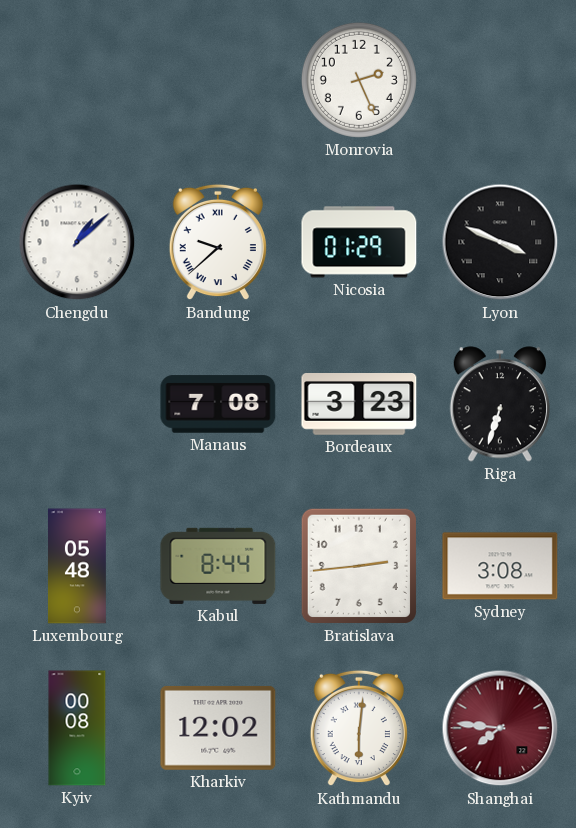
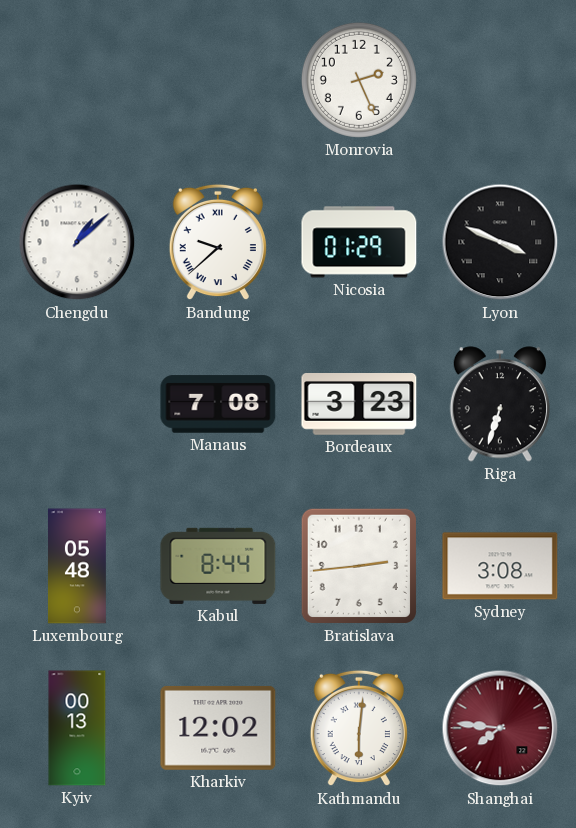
Kyiv: 00:08 -> 00:13 (77, 728)
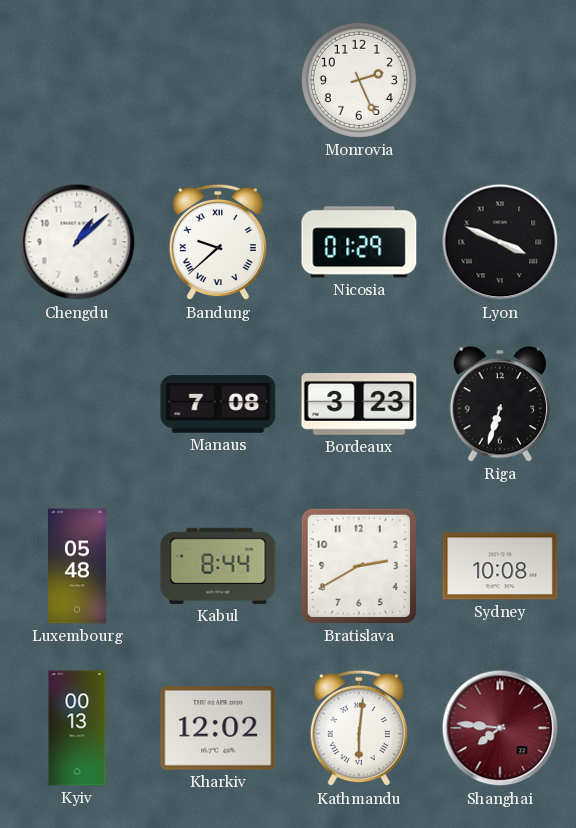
Bratislava: 2:44 -> 2:40 (359, 566)
Sydney: 3:08 -> 10:08 (500, 566)
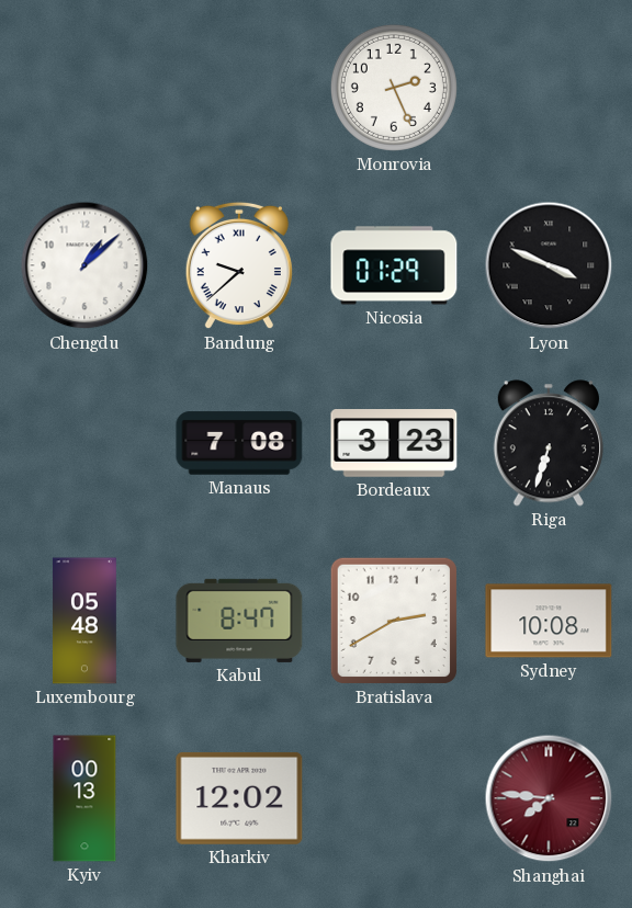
Kabul: 8:44 -> 8:47 (239, 621)
Kathmandu: 6:01 -> none (359, 728)
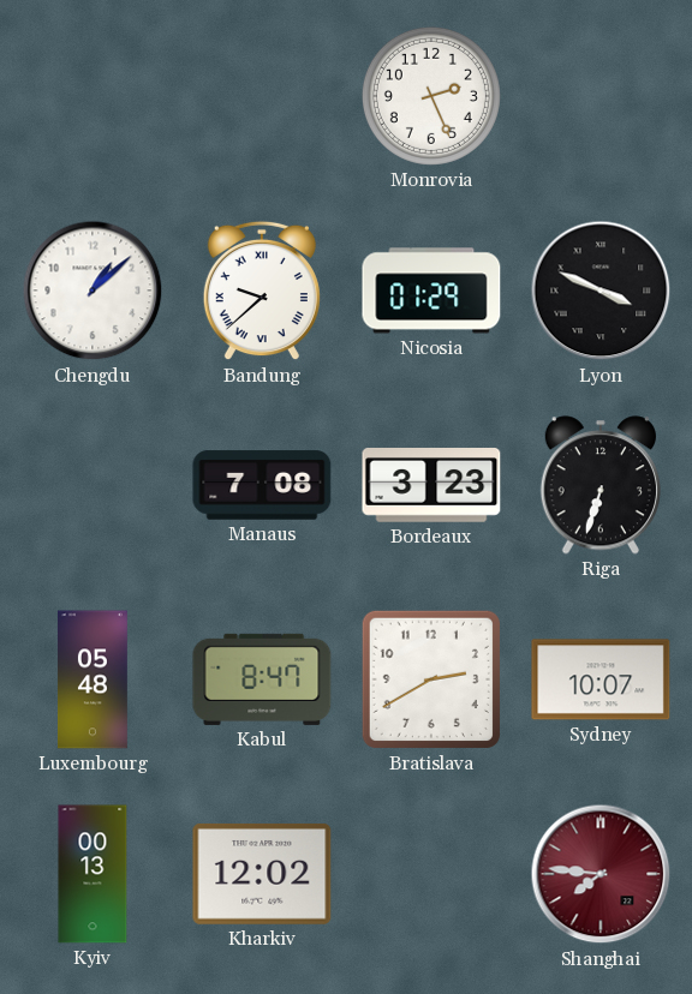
Sydney: 10:08 -> 10:07 (601, 679)
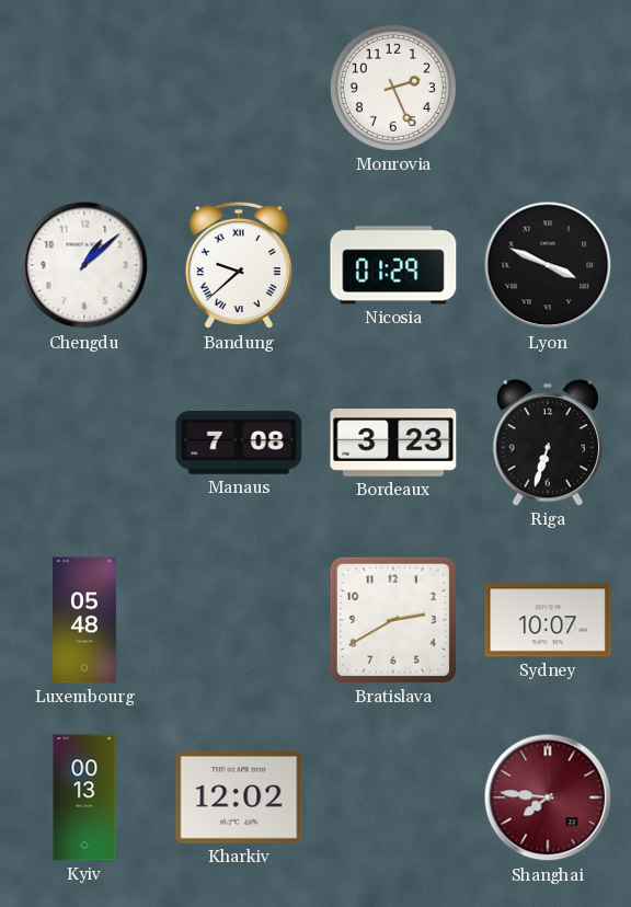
Kabul: 8:47 -> none (262, 679)
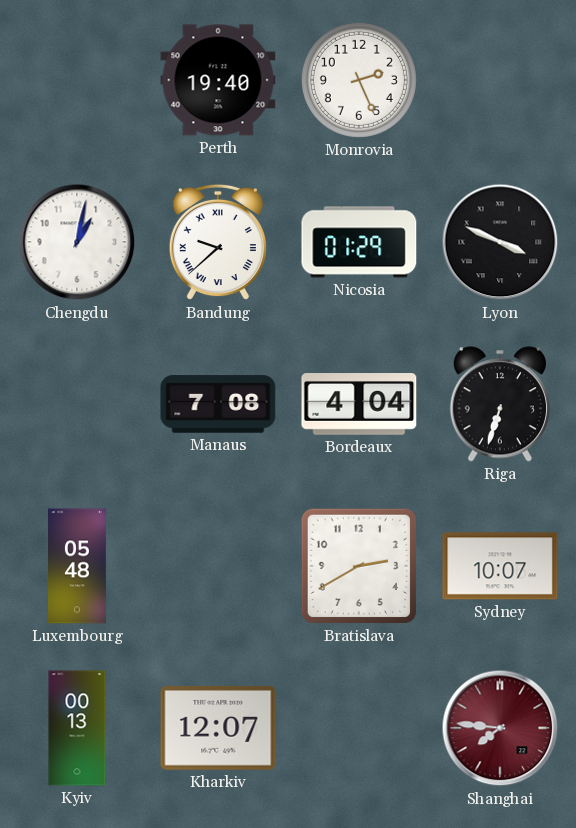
Perth: none -> 19:40 (218, 80)
Chengdu: 1:08 -> 1:02 (77, 242)
Bordeaux: 3:23 -> 4:04 (359, 405)
Kharkiv: 12:02 -> 12:07 (218, 728)
